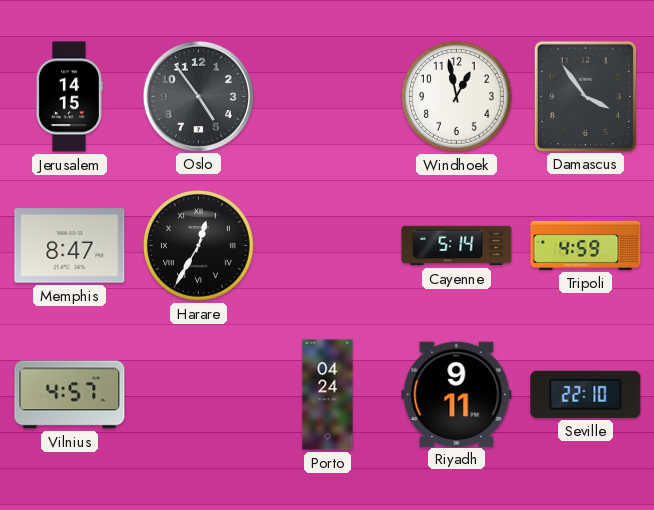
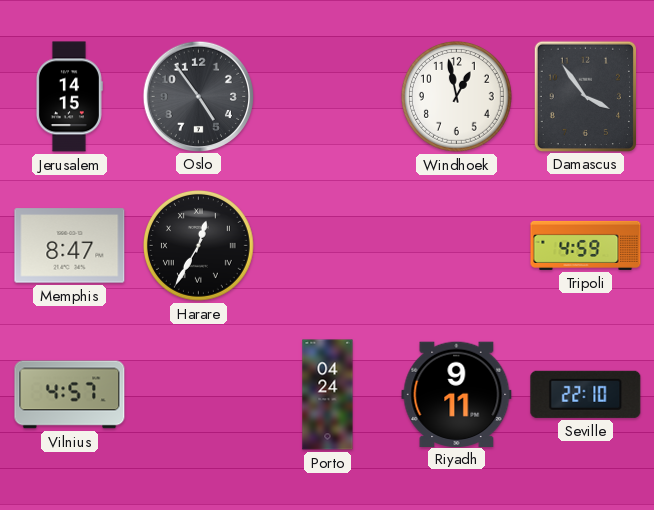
Cayenne: 5:14 -> none (457, 246)
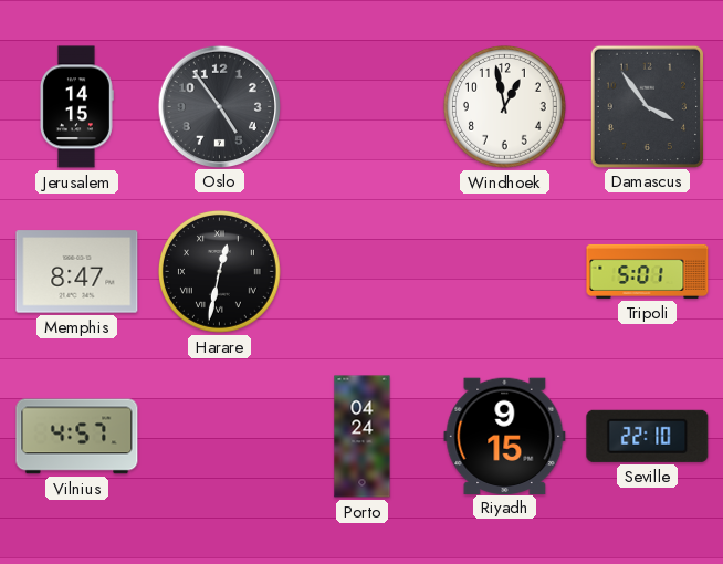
Harare: 12:35 -> 12:32 (220, 272)
Tripoli: 4:59 -> 5:01 (648, 271)
Riyadh: 9:11 -> 9:15 (505, 436)
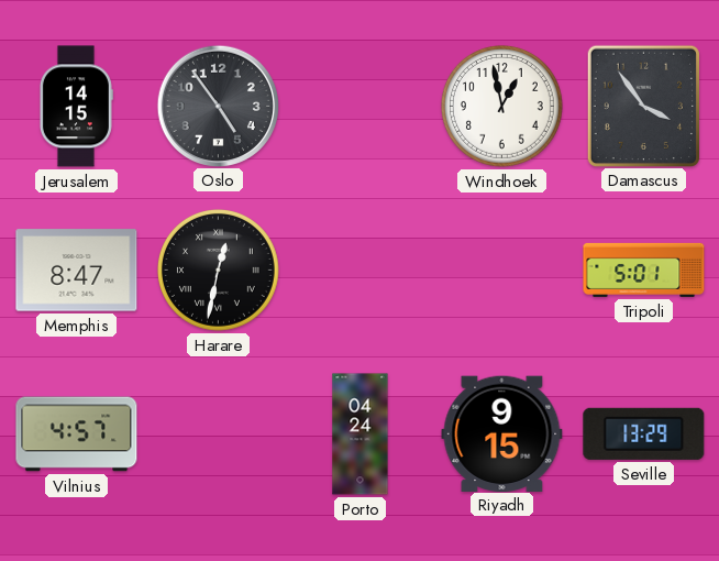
Seville: 22:10 -> 13:29 (644, 433)
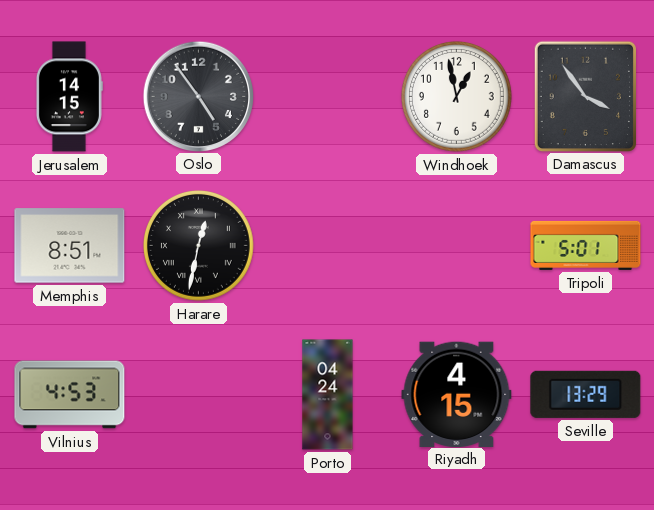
Memphis: 8:47 -> 8:51 (70, 246)
Vilnius: 4:57 -> 4:53 (70, 395)
Riyadh: 9:15 -> 4:15 (457, 394)
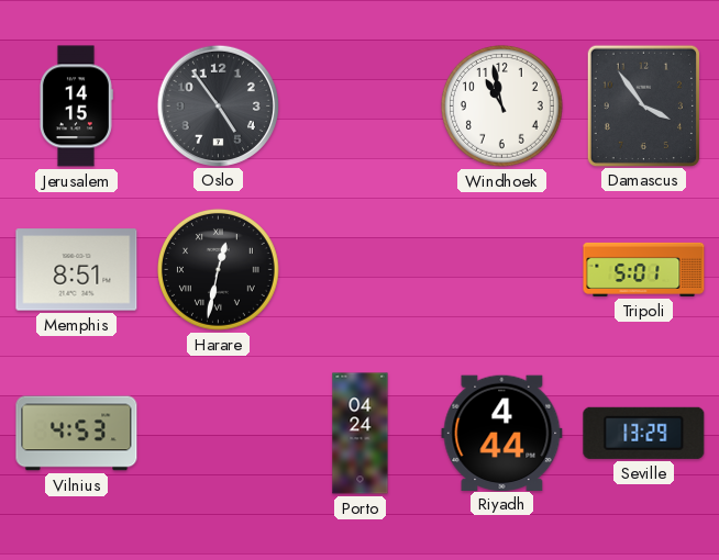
Windhoek: 12:58 -> 10:58 (502, 107)
Riyadh: 4:15 -> 4:44 (502, 433)
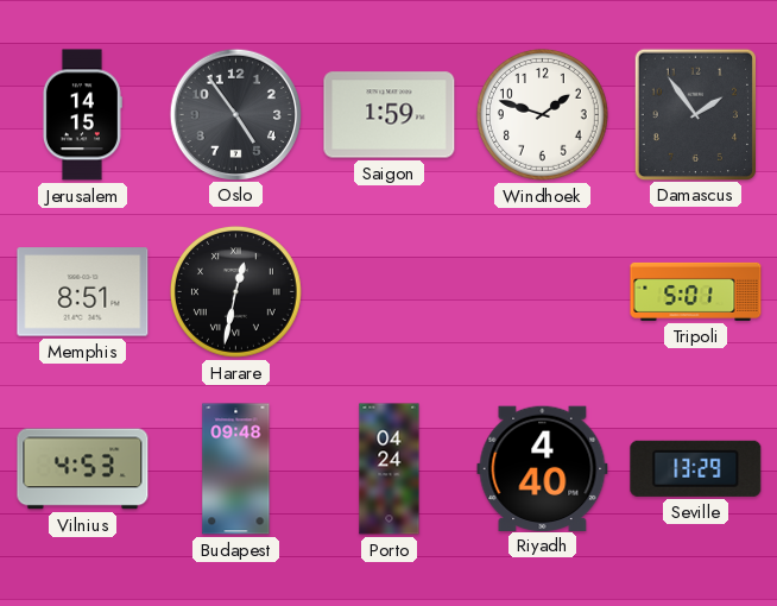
Saigon: none -> 1:59 (390, 115)
Windhoek: 10:58 -> 1:48 (543, 115)
Damascus: 3:54 -> 1:54 (695, 114)
Budapest: none -> 09:48 (236, 469)
Riyadh: 4:44 -> 4:40 (543, 468)
